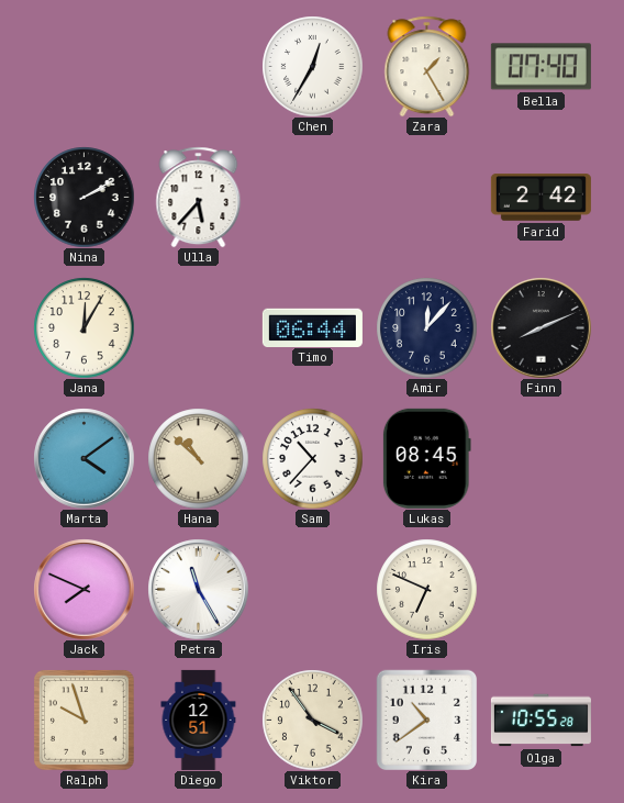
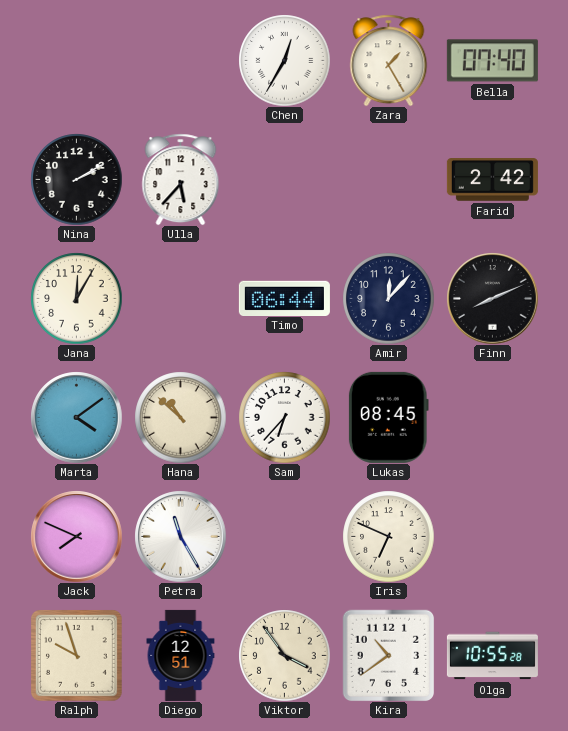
Sam: 10:37 -> 6:37 (284, 417)
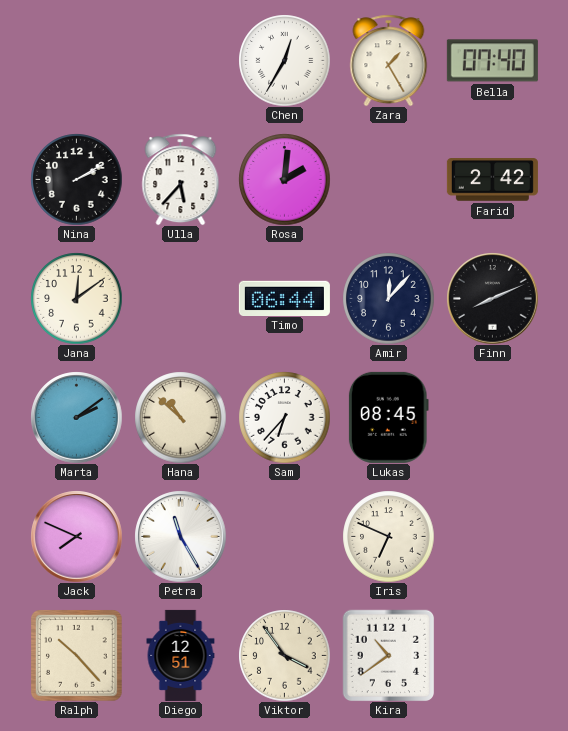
Rosa: none -> 2:01 (284, 179)
Jana: 12:05 -> 12:09 (76, 298)
Marta: 4:09 -> 2:09 (76, 417)
Ralph: 9:57 -> 10:23 (77, 656)
Olga: 10:55 -> none (492, 656)
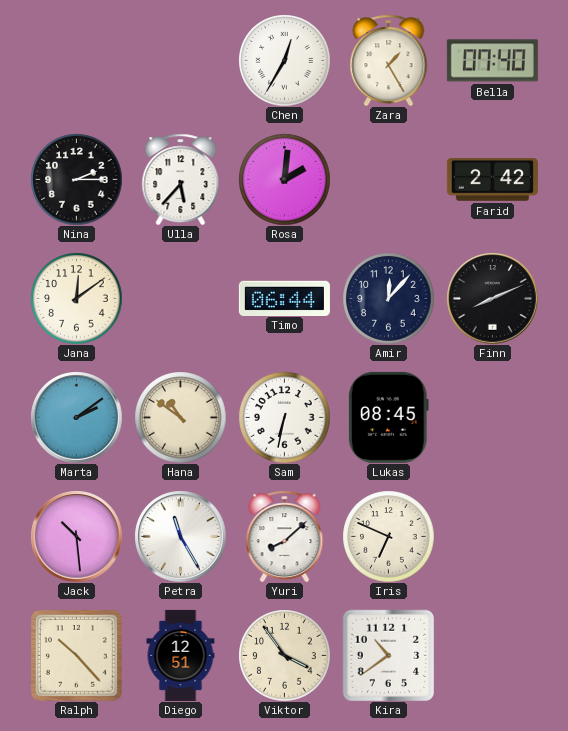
Nina: 2:10 -> 2:15 (76, 179)
Hana: 10:52 -> 10:51 (180, 417)
Sam: 6:37 -> 6:32 (284, 417)
Jack: 7:49 -> 10:29 (76, 536)
Yuri: none -> 8:08 (285, 536)
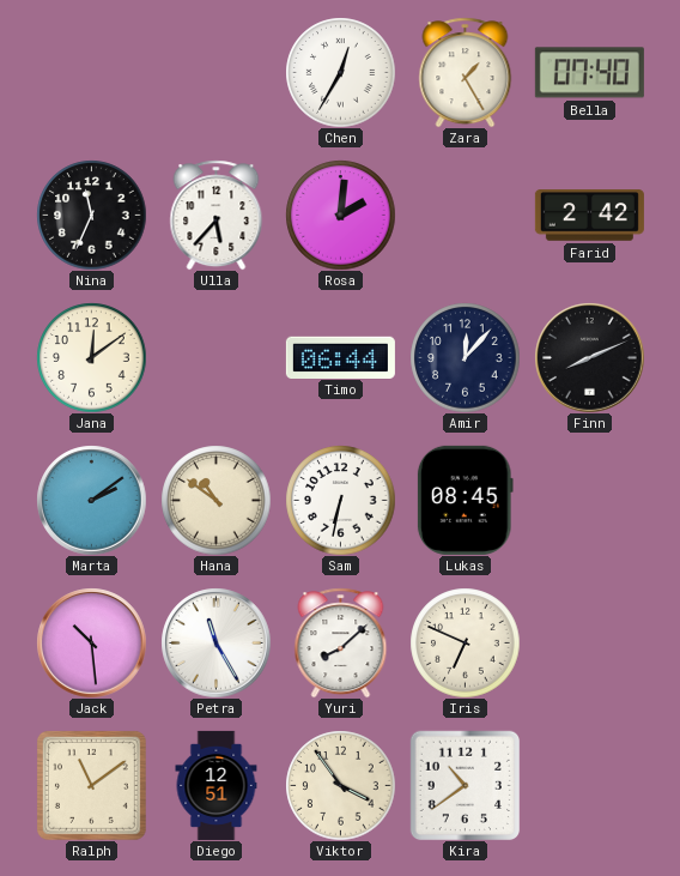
Nina: 2:15 -> 11:34 (91, 215)
Ralph: 10:23 -> 11:09 (92, 786)
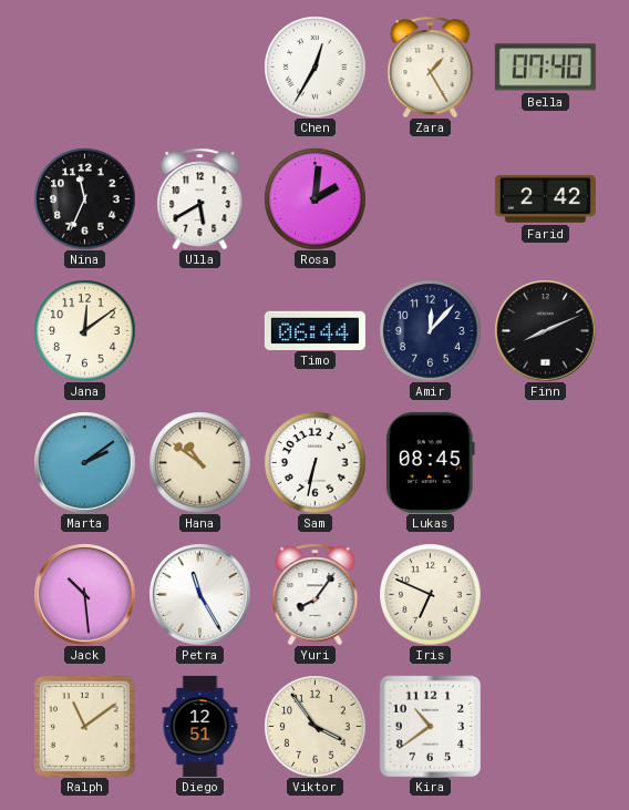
Ulla: 5:37 -> 5:40 (200, 198)
Yuri: 8:08 -> 8:06 (316, 594)
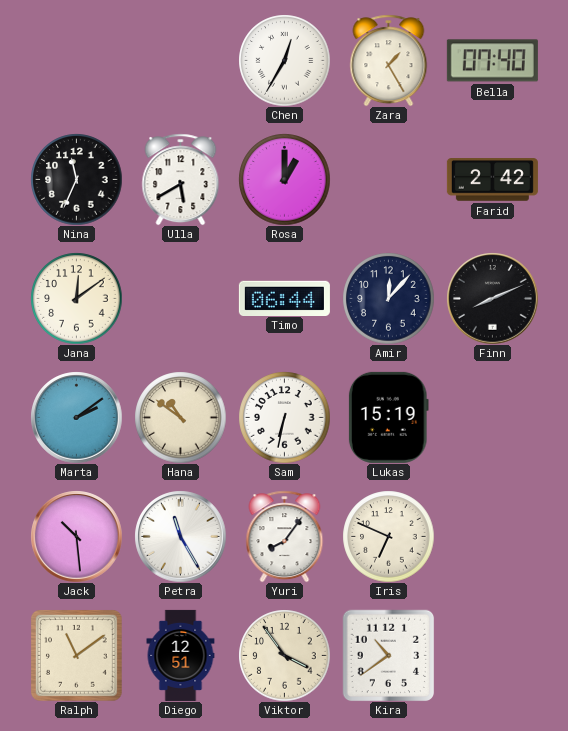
Rosa: 2:01 -> 1:00 (284, 179)
Lukas: 08:45 -> 15:19 (388, 417)
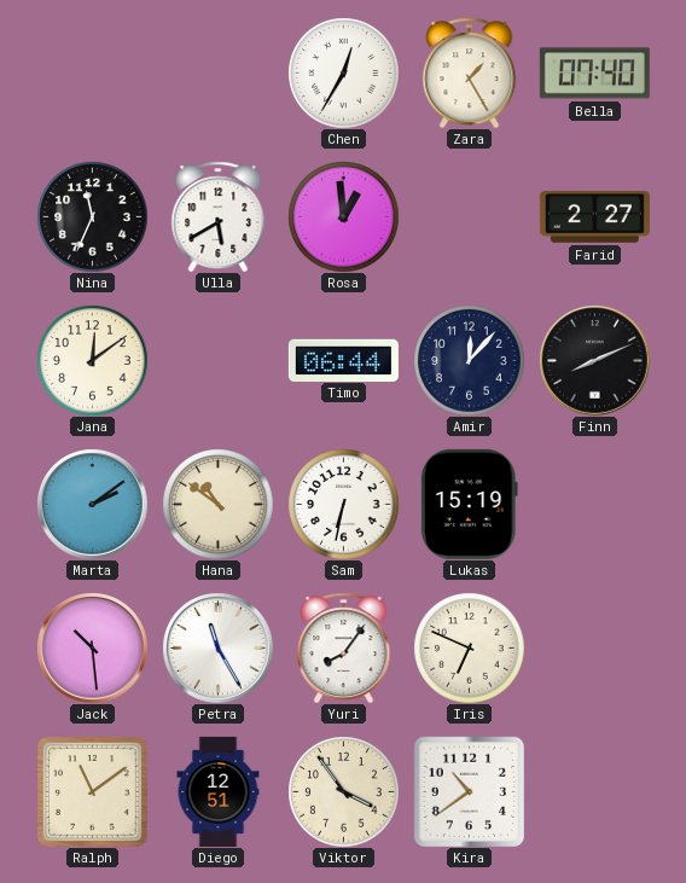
Rosa: 1:00 -> 12:59 (343, 216)
Farid: 2:42 -> 2:27 (594, 217)
